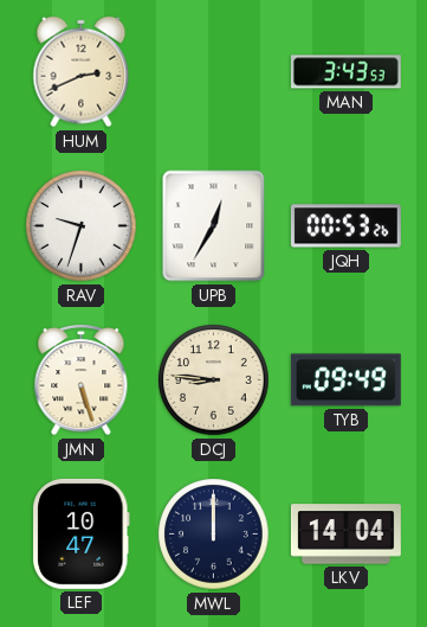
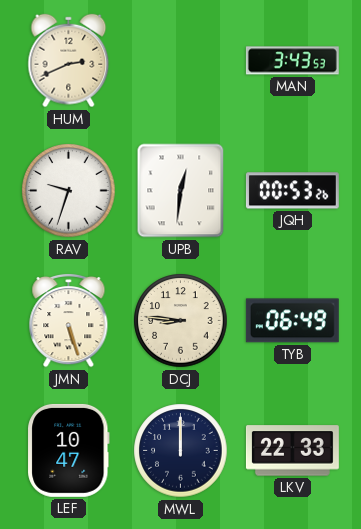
UPB: 12:35 -> 12:31 (181, 191)
TYB: 09:49 -> 06:49 (292, 321)
LKV: 14:04 -> 22:33 (292, 451)
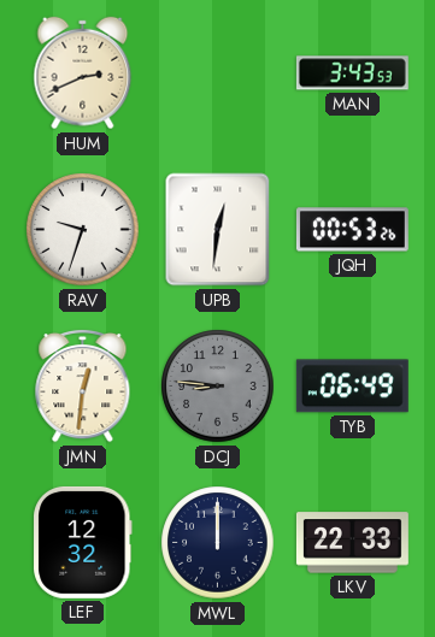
JMN: 5:27 -> 12:31 (83, 385)
DCJ dial: cream -> grey (218, 387)
LEF: 10:47 -> 12:32 (83, 542)
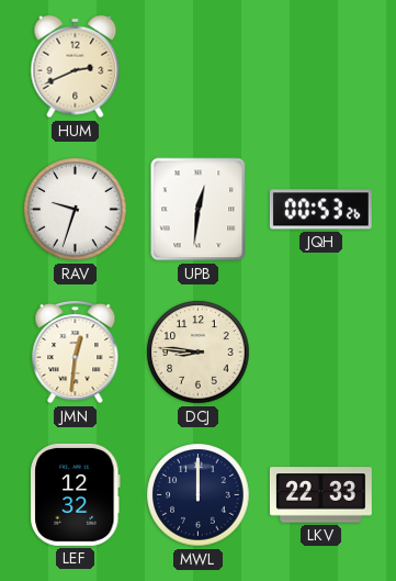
MAN: 3:43 -> none (352, 73)
DCJ dial: grey -> cream (199, 353)
TYB: 06:49 -> none (352, 387)
